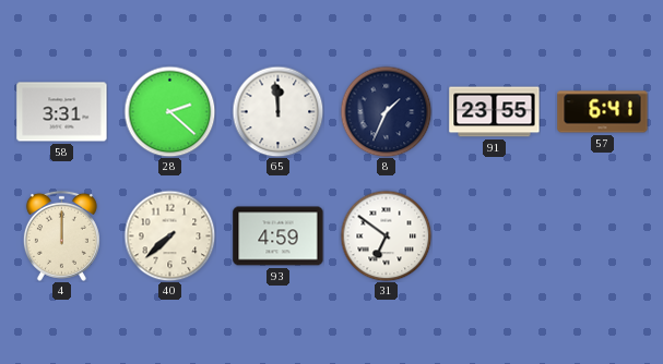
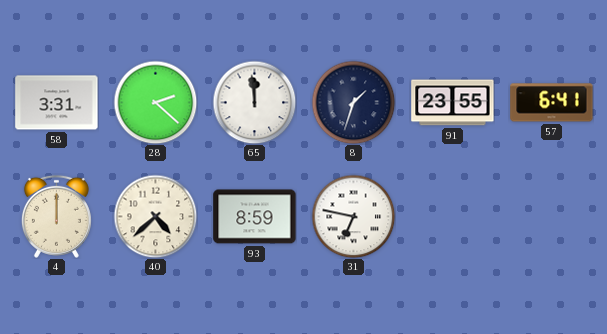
8: 1:34 -> 1:33 (353, 102)
40: 7:38 -> 4:38 (155, 216)
93: 4:59 -> 8:59 (255, 217)
31: 6:51 -> 6:47 (353, 216)
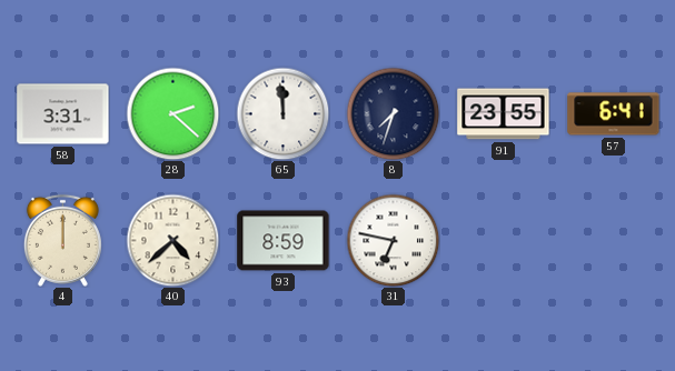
8: 1:33 -> 7:33 (393, 113)
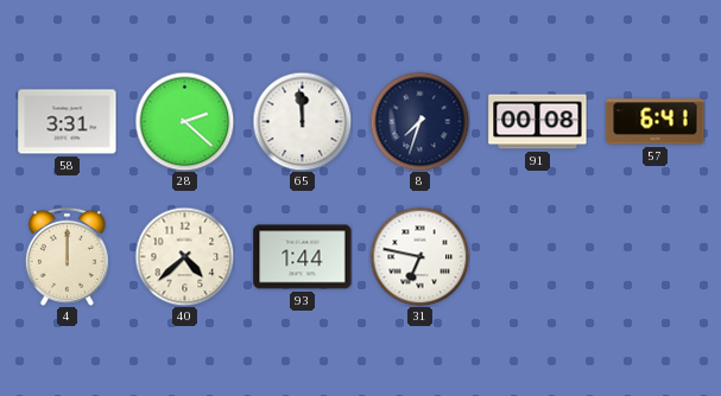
91: 23:55 -> 00:08 (538, 122)
93: 8:59 -> 1:44 (303, 257)
